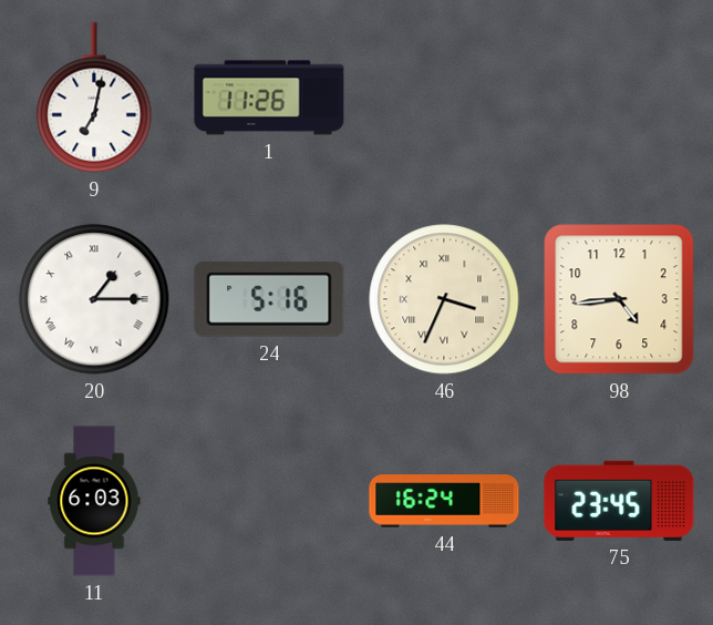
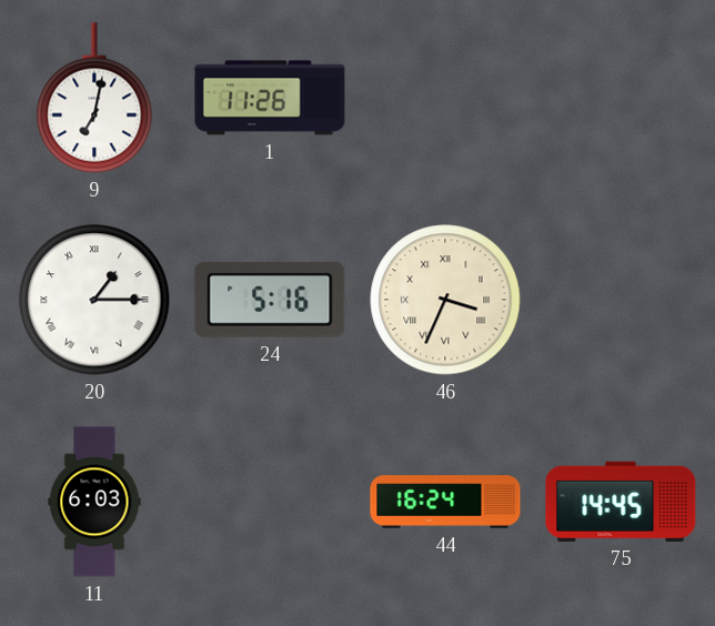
98: 4:44 -> none (619, 299)
75: 23:45 -> 14:45 (621, 502)
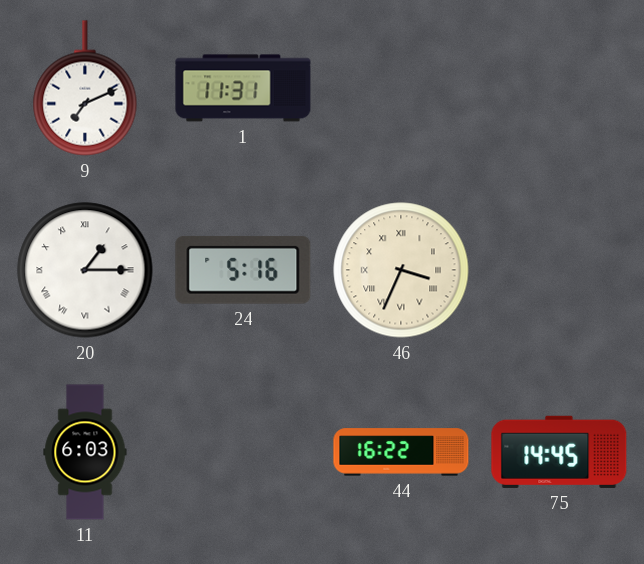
9: 7:02 -> 7:11 (85, 88)
1: 11:26 -> 11:31 (243, 88)
44: 16:24 -> 16:22 (401, 452)
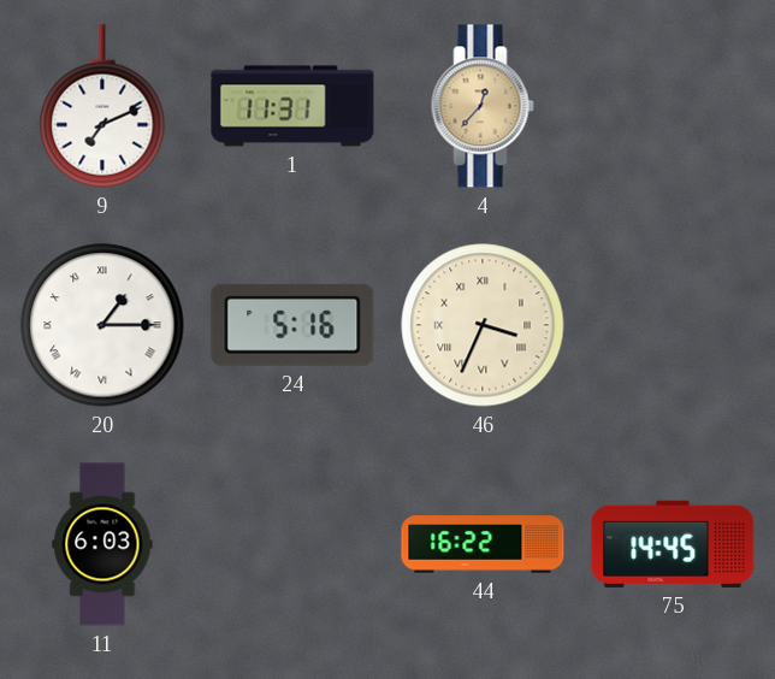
4: none -> 12:37 (483, 106)
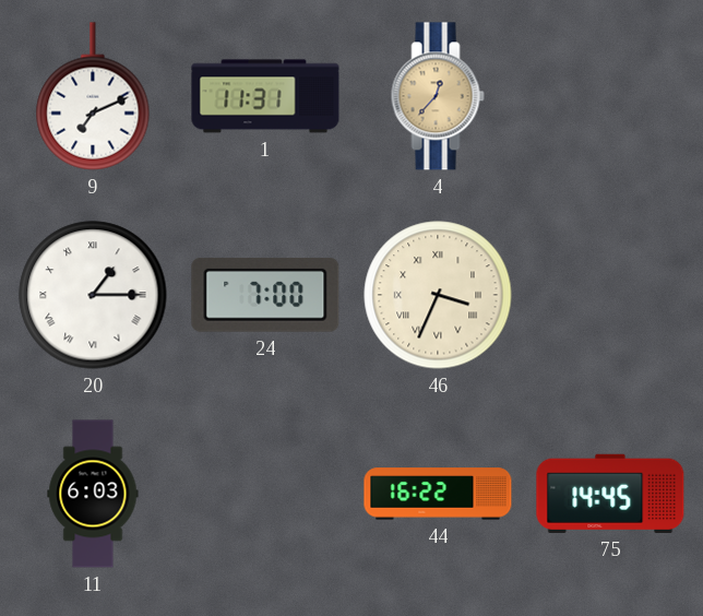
24: 5:16 -> 7:00 (265, 295)
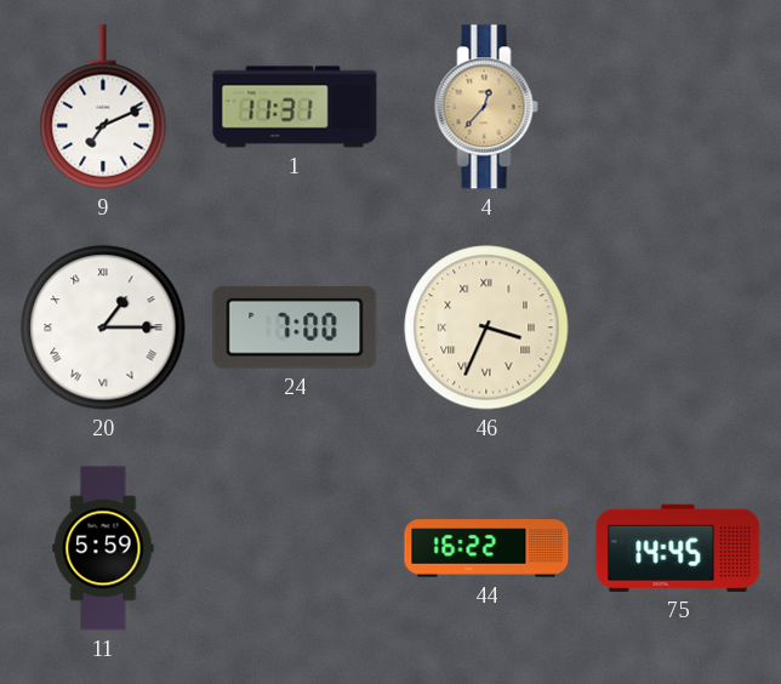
11: 6:03 -> 5:59 (103, 548)
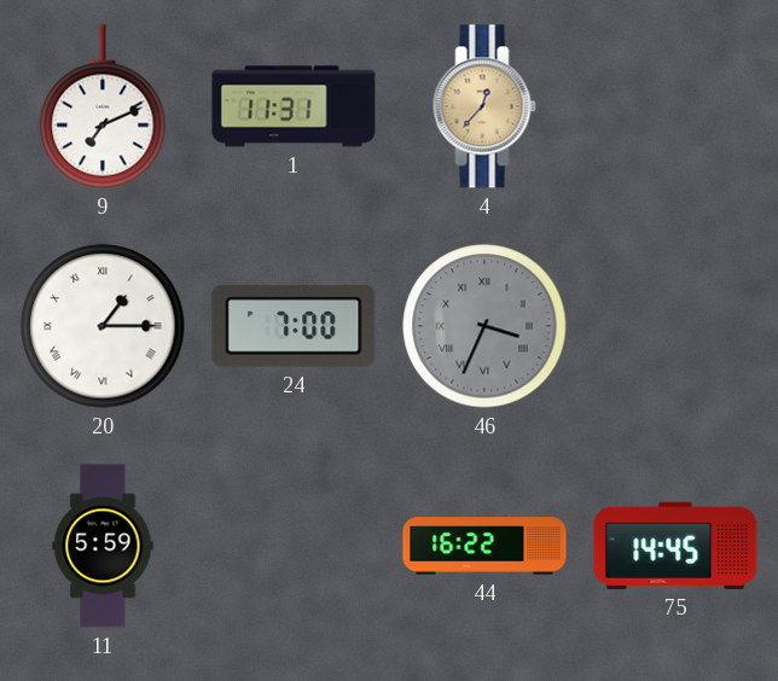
46 dial: cream -> grey (484, 326)
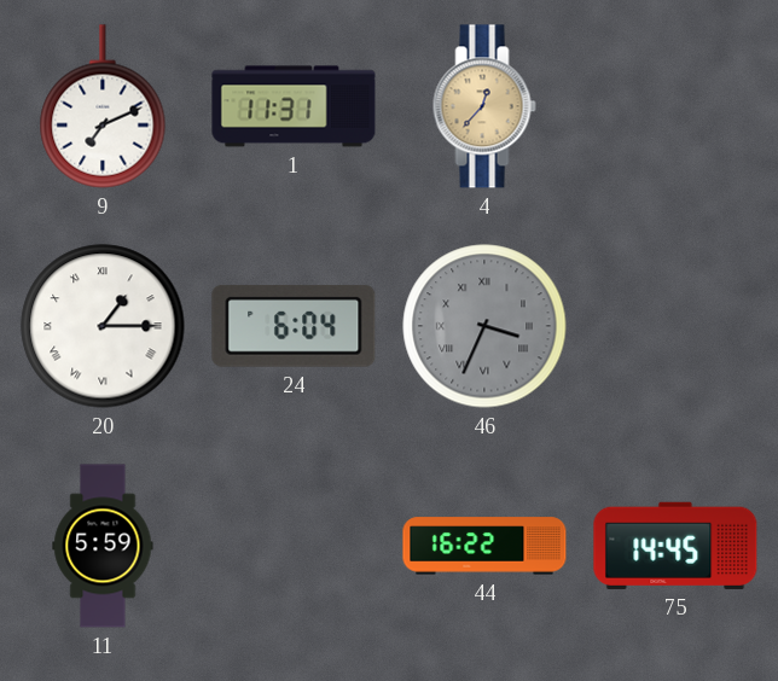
24: 7:00 -> 6:04 (294, 326)
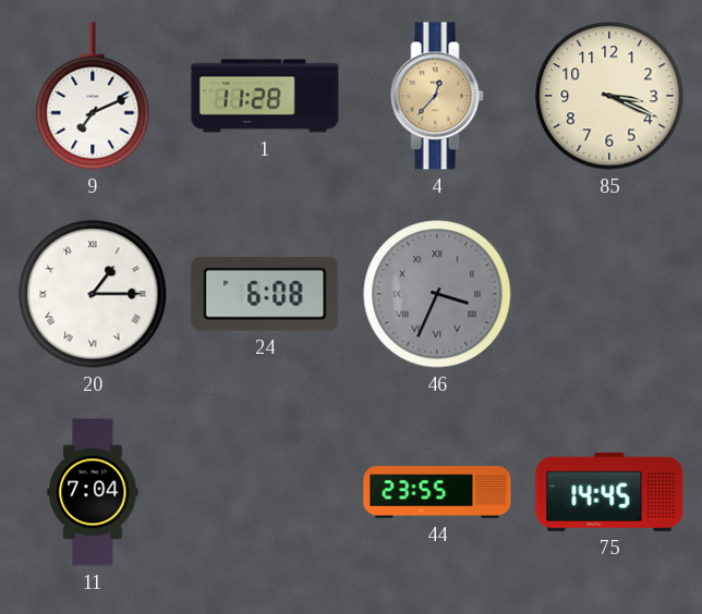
1: 11:31 -> 11:28 (265, 96)
85: none -> 3:19 (609, 96)
24: 6:04 -> 6:08 (265, 294)
11: 5:59 -> 7:04 (93, 492)
44: 16:22 -> 23:55 (437, 492)
